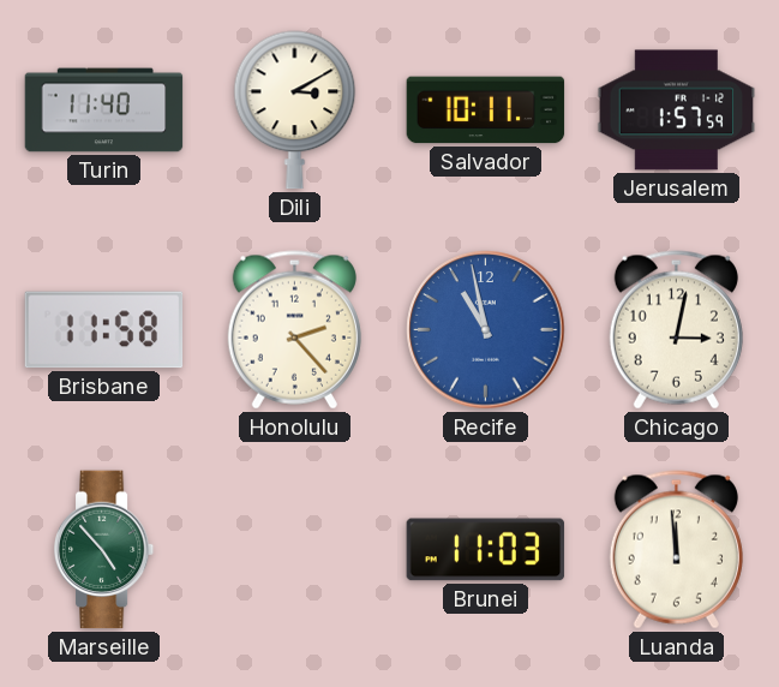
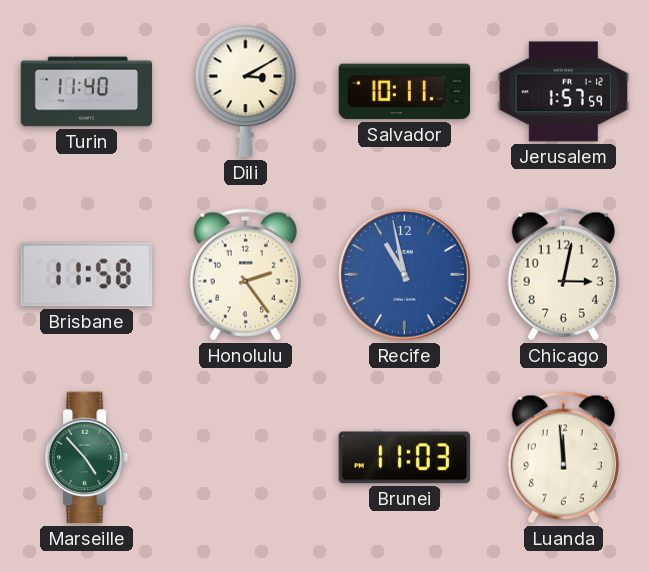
Honolulu: 2:23 -> 2:24 (245, 275)
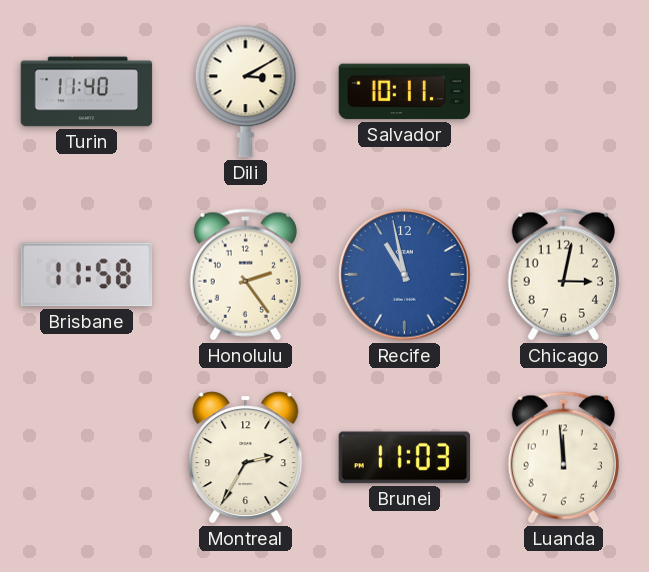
Jerusalem: 1:57 -> none (564, 92)
Marseille: 4:53 -> none (87, 458)
Montreal: none -> 2:35 (246, 458)
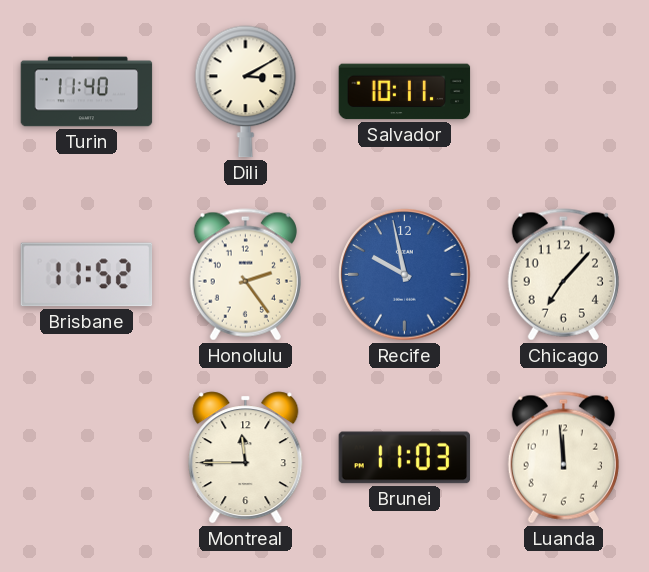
Brisbane: 11:58 -> 11:52 (87, 275)
Recife: 10:58 -> 9:58 (405, 275)
Chicago: 3:02 -> 7:07 (563, 275)
Montreal: 2:35 -> 11:45 (246, 458)
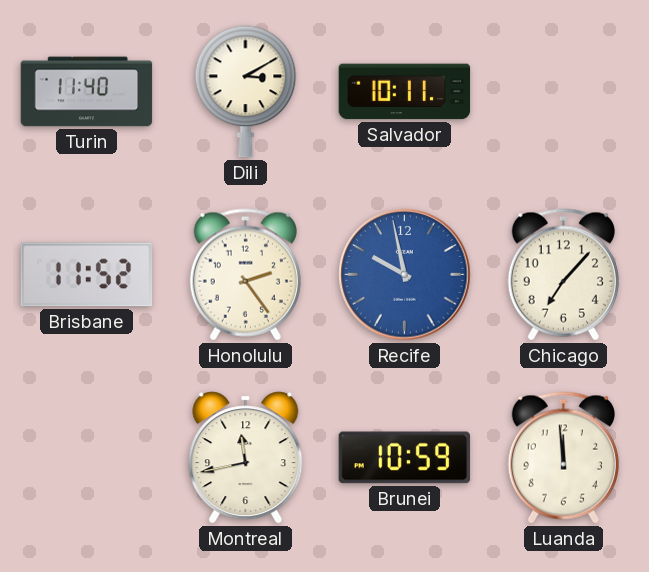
Montreal: 11:45 -> 11:43 (246, 458)
Brunei: 11:03 -> 10:59 (405, 458)
